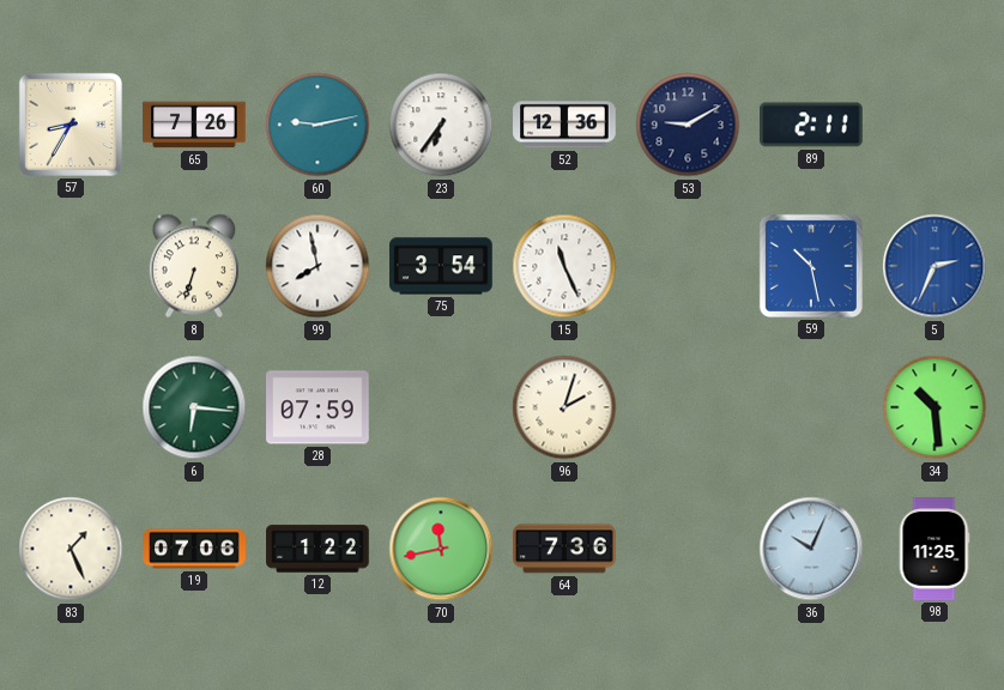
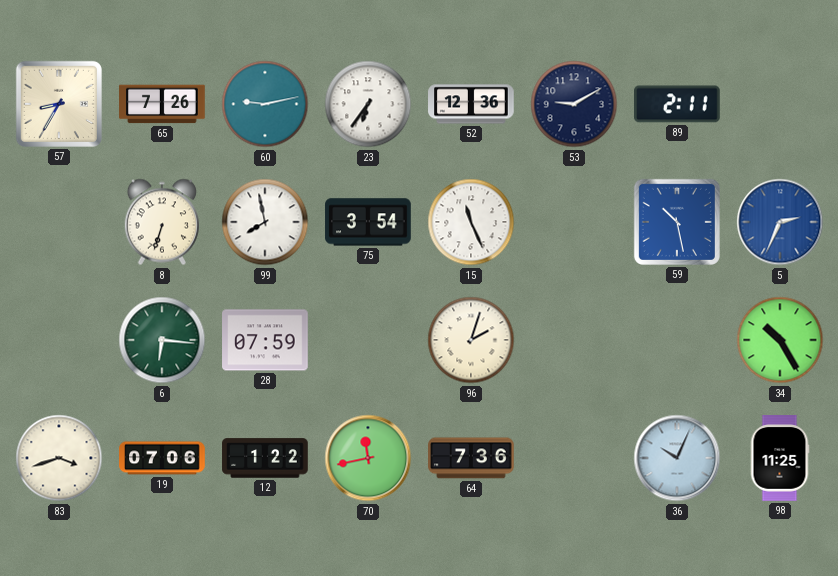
34: 10:29 -> 10:25 (780, 340)
83: 1:26 -> 3:42 (59, 458)
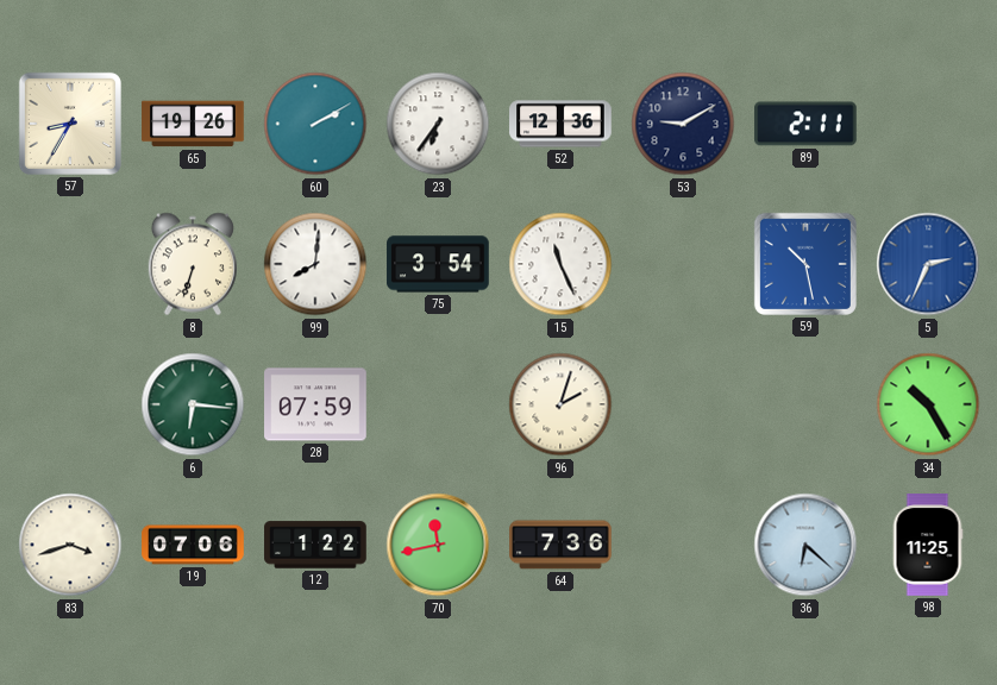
65: 7:26 -> 19:26 (193, 124)
60: 9:13 -> 2:10 (315, 124)
99: 7:58 -> 8:01 (315, 264)
36: 10:04 -> 6:22 (805, 545)
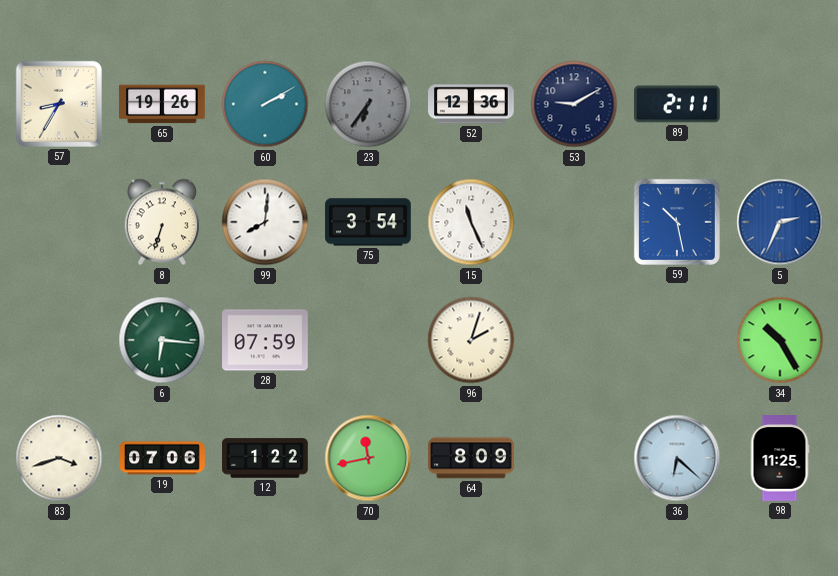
23 dial: white -> grey (368, 104)
64: 7:36 -> 8:09 (471, 458)
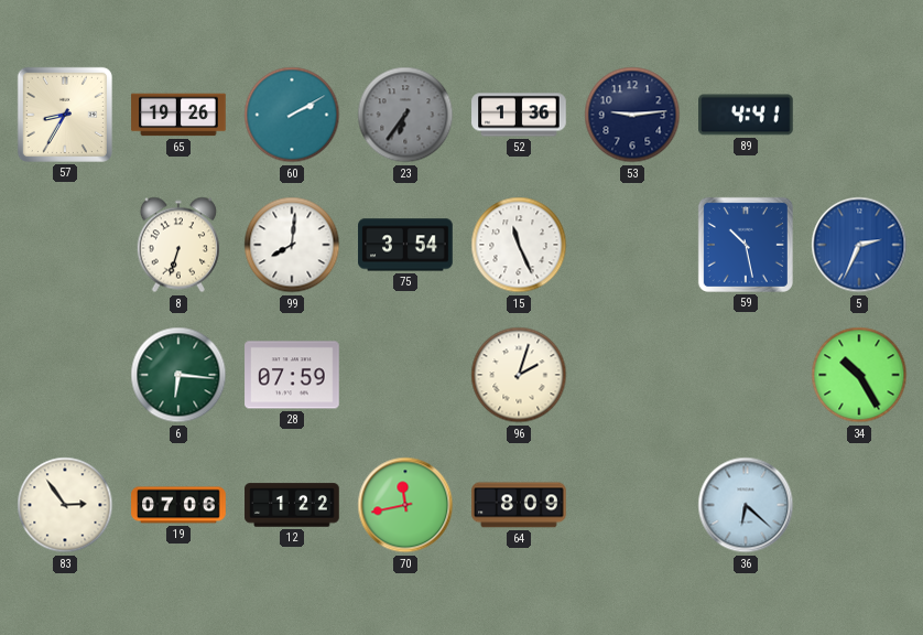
52: 12:36 -> 1:36 (519, 115)
53: 9:10 -> 9:14 (632, 115)
89: 2:11 -> 4:41 (747, 115)
83: 3:42 -> 2:54 (65, 505)
98: 11:25 -> none (780, 458)
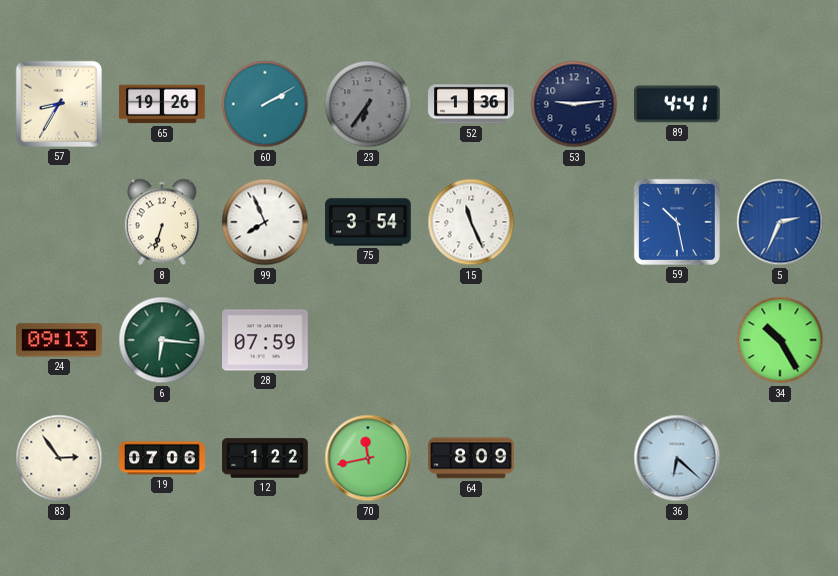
99: 8:01 -> 7:56 (265, 222)
24: none -> 09:13 (59, 340)
96: 2:03 -> none (519, 375)
